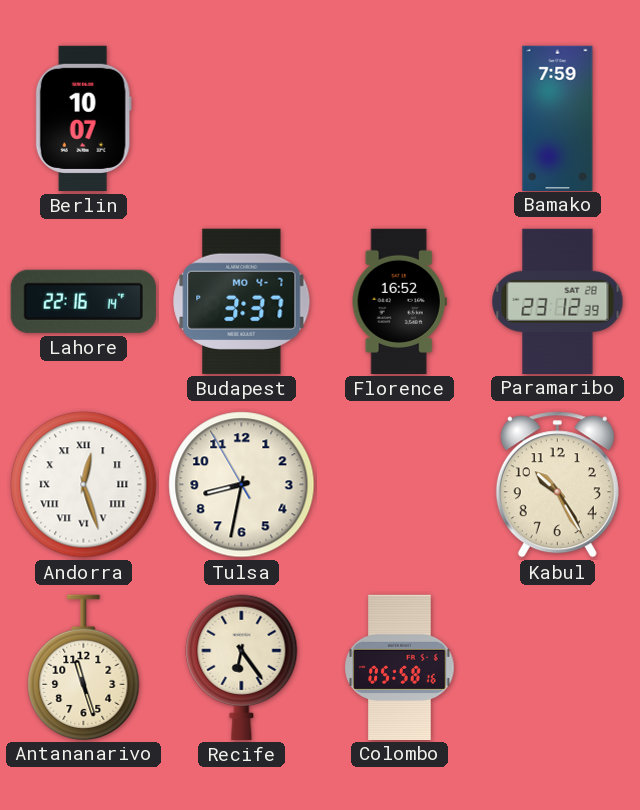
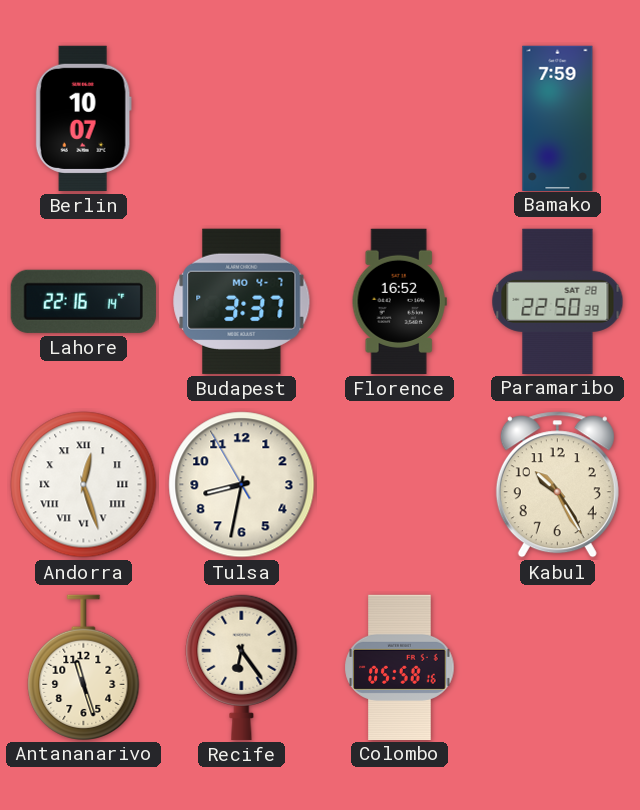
Paramaribo: 23:12 -> 22:50 (558, 301)
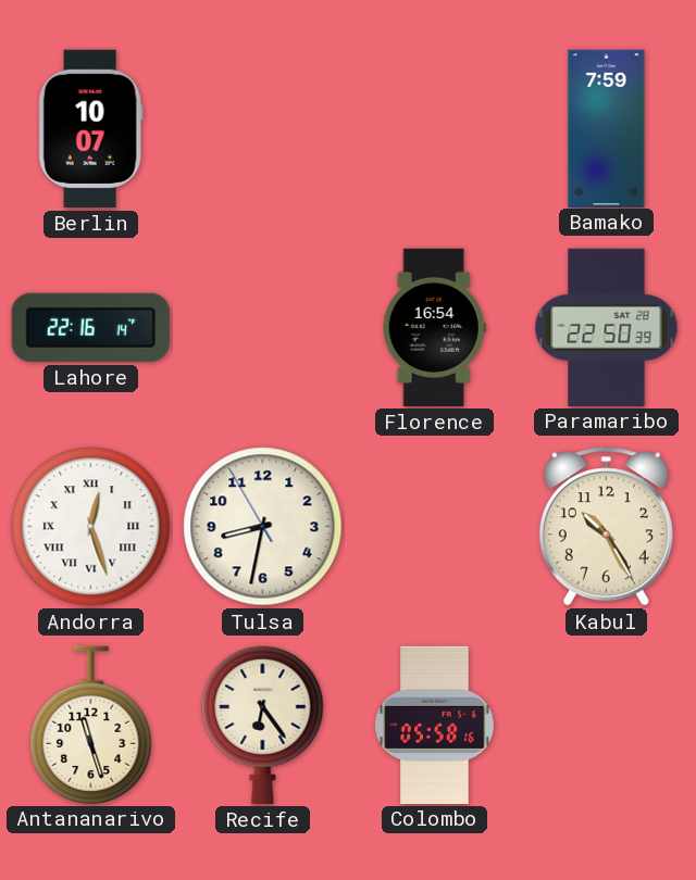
Budapest: 3:37 -> none (242, 301)
Florence: 16:52 -> 16:54 (434, 327)
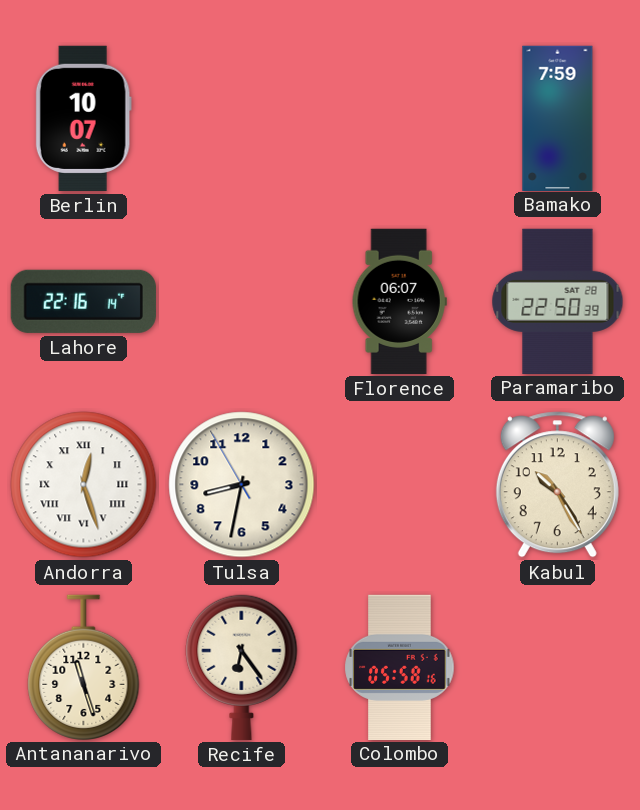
Florence: 16:54 -> 06:07 (399, 301)
